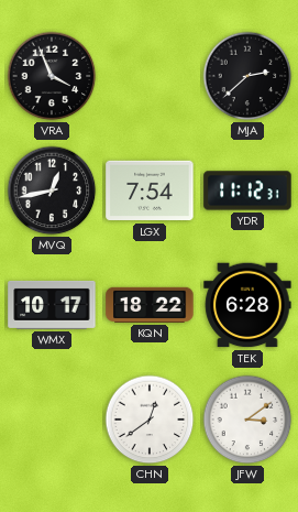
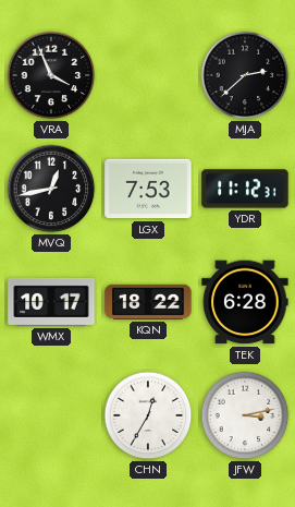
LGX: 7:54 -> 7:53 (148, 189)
CHN: 12:39 -> 12:35 (148, 415)
JFW: 3:09 -> 3:13 (245, 415)
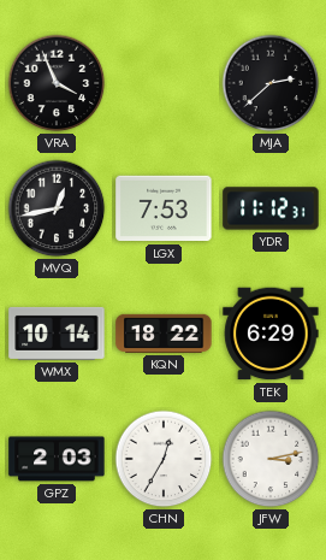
WMX: 10:17 -> 10:14 (57, 334)
TEK: 6:28 -> 6:29 (271, 334)
GPZ: none -> 2:03 (57, 459)
